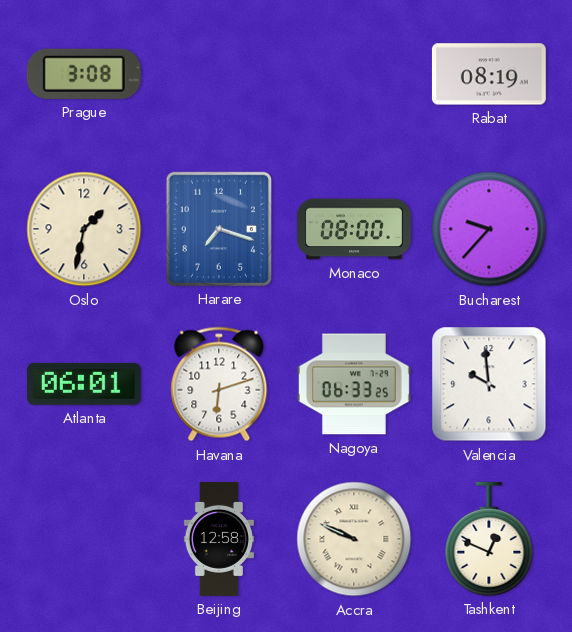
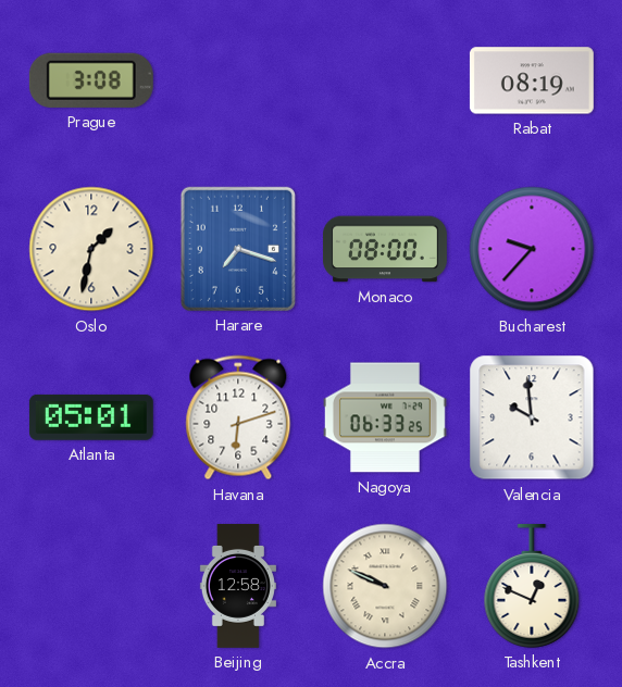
Atlanta: 06:01 -> 05:01 (91, 417)
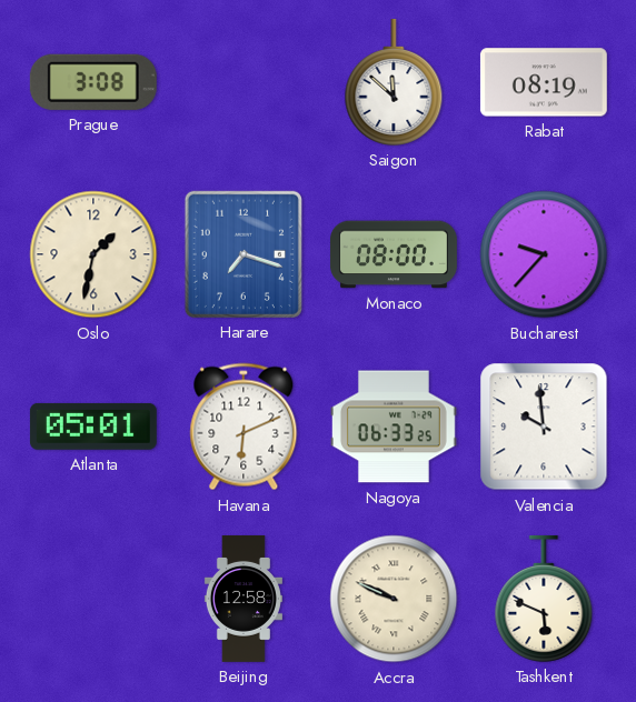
Saigon: none -> 11:52 (394, 82)
Havana: 6:12 -> 6:11 (244, 427)
Tashkent: 12:49 -> 5:49 (544, 599)
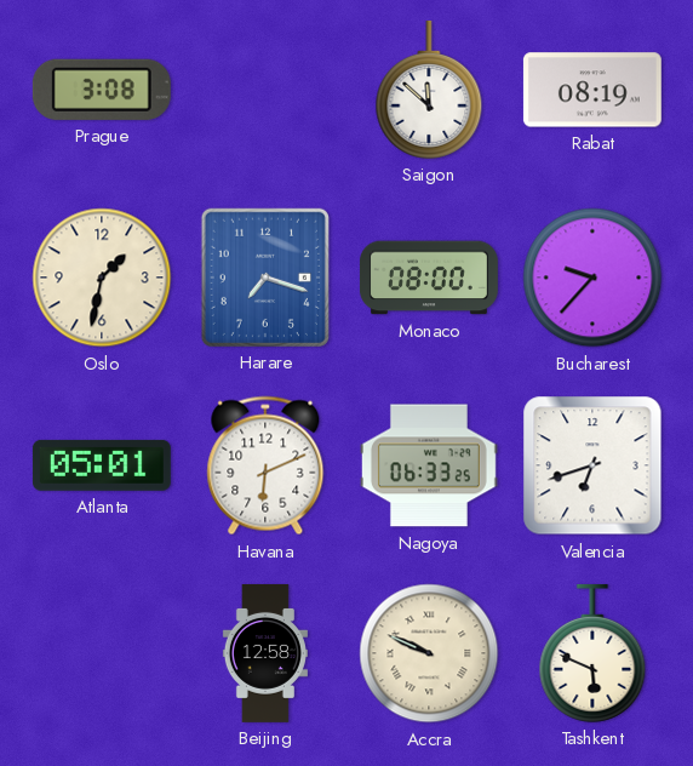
Valencia: 9:59 -> 6:42 (592, 465)
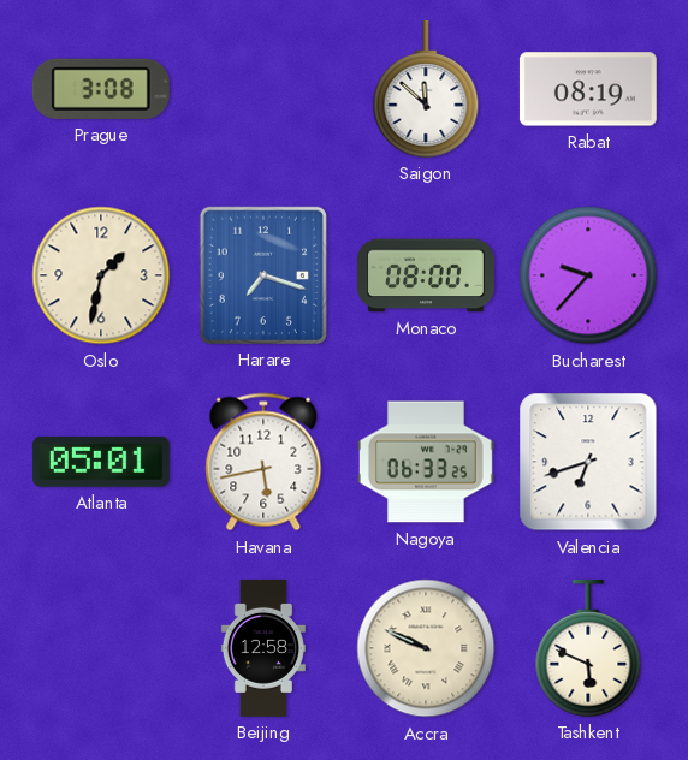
Havana: 6:11 -> 5:43 (263, 462)
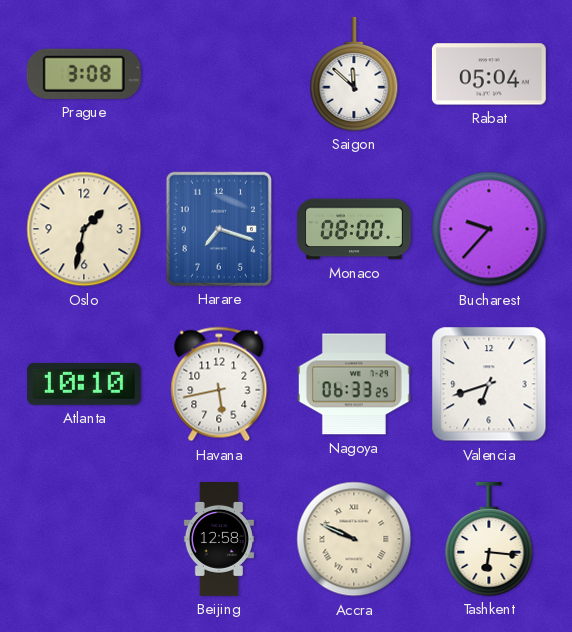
Rabat: 08:19 -> 05:04 (489, 74)
Atlanta: 05:01 -> 10:10 (84, 384)
Tashkent: 5:49 -> 6:16 (489, 539)
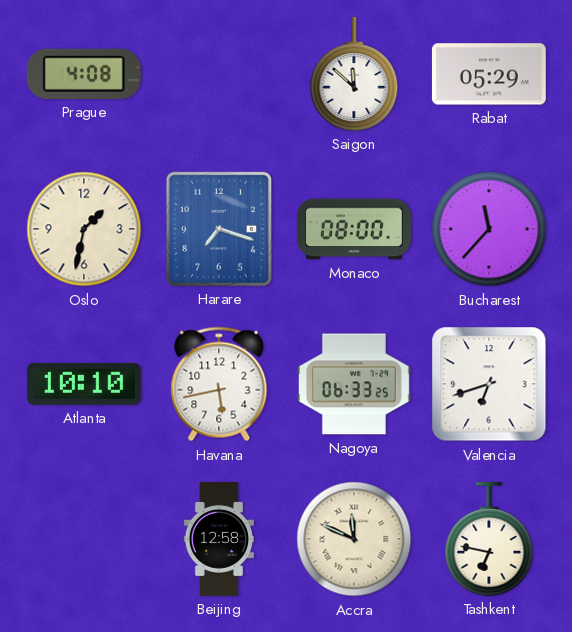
Prague: 3:08 -> 4:08 (84, 74)
Rabat: 05:04 -> 05:29 (489, 74)
Bucharest: 9:37 -> 11:37 (489, 229)
Accra: 9:49 -> 11:49 (354, 539)
Tashkent: 6:16 -> 6:47 (489, 539)
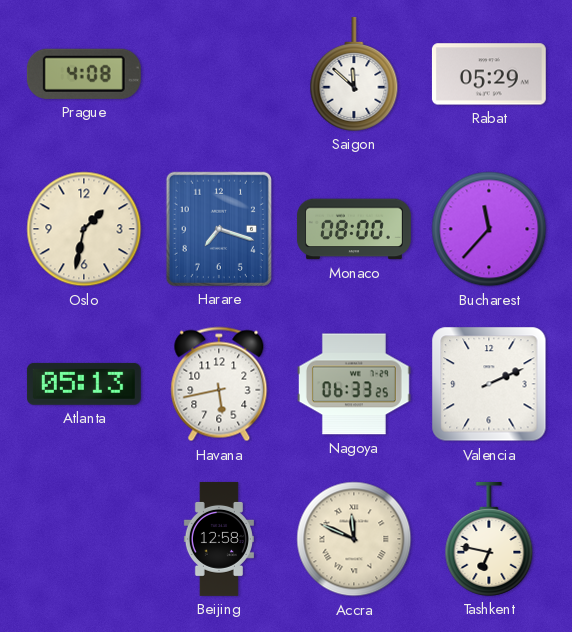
Atlanta: 10:10 -> 05:13 (84, 384)
Valencia: 6:42 -> 2:11 (489, 384)
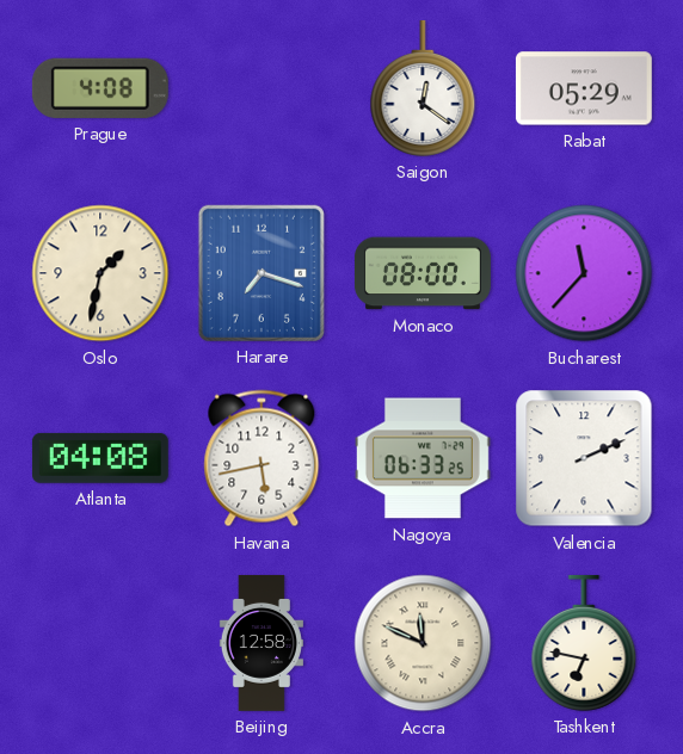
Saigon: 11:52 -> 12:21 (423, 88)
Atlanta: 05:13 -> 04:08 (100, 458)
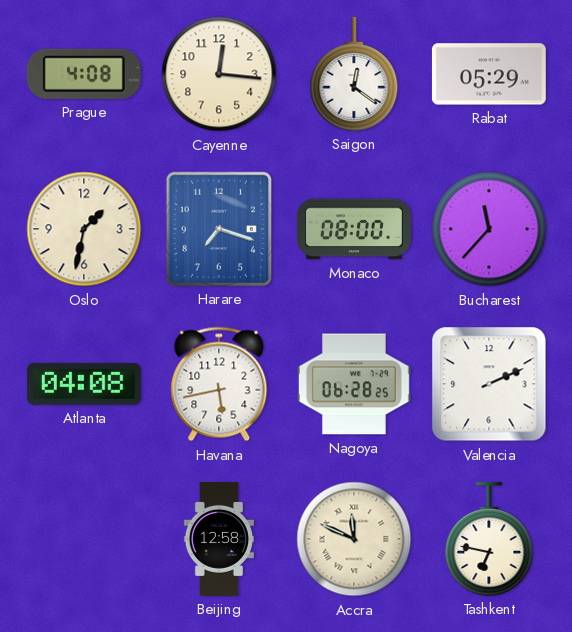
Cayenne: none -> 12:16 (219, 74)
Nagoya: 06:33 -> 06:28 (354, 384)
